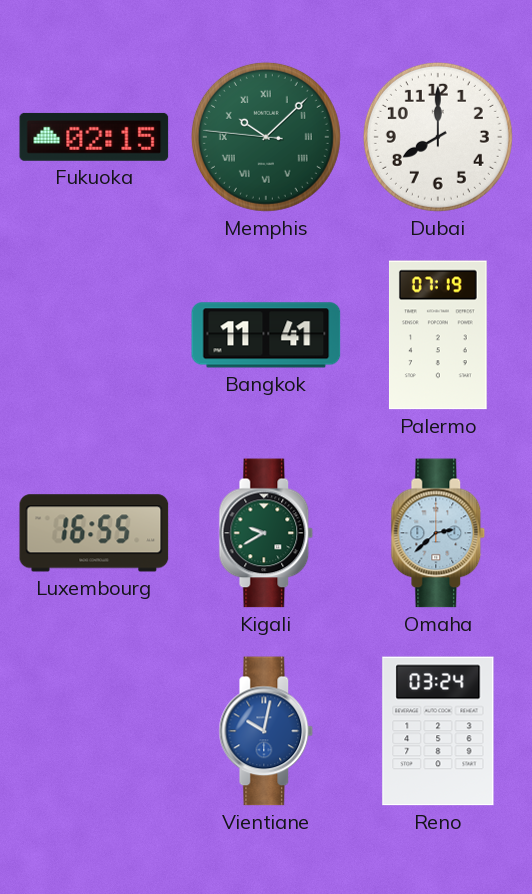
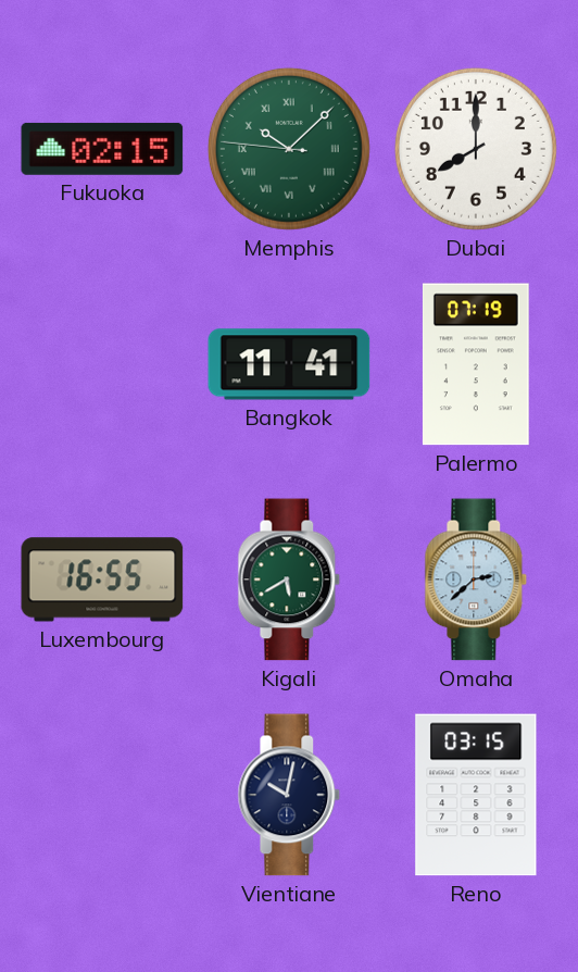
Kigali: 9:40 -> 5:40 (289, 580)
Vientiane dial: blue -> navy (289, 795)
Reno: 03:24 -> 03:15 (476, 795)
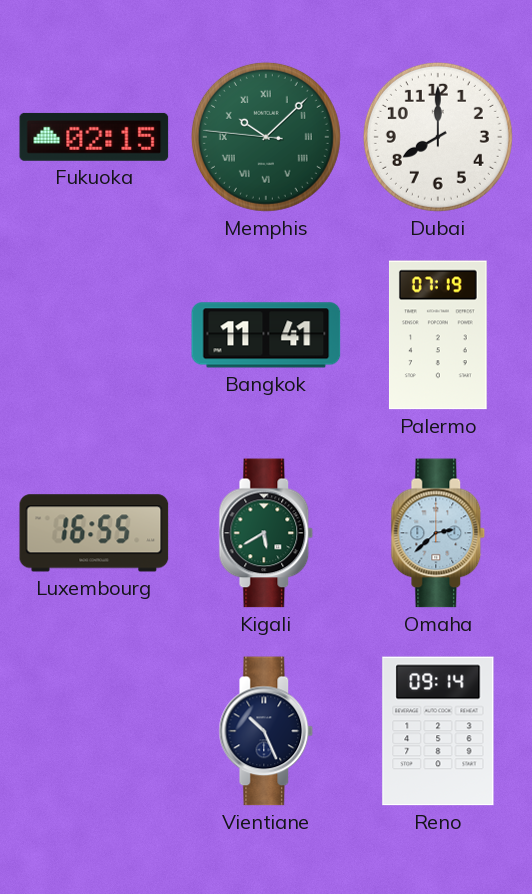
Vientiane: 10:02 -> 10:26 (266, 731)
Reno: 03:15 -> 09:14 (438, 731)
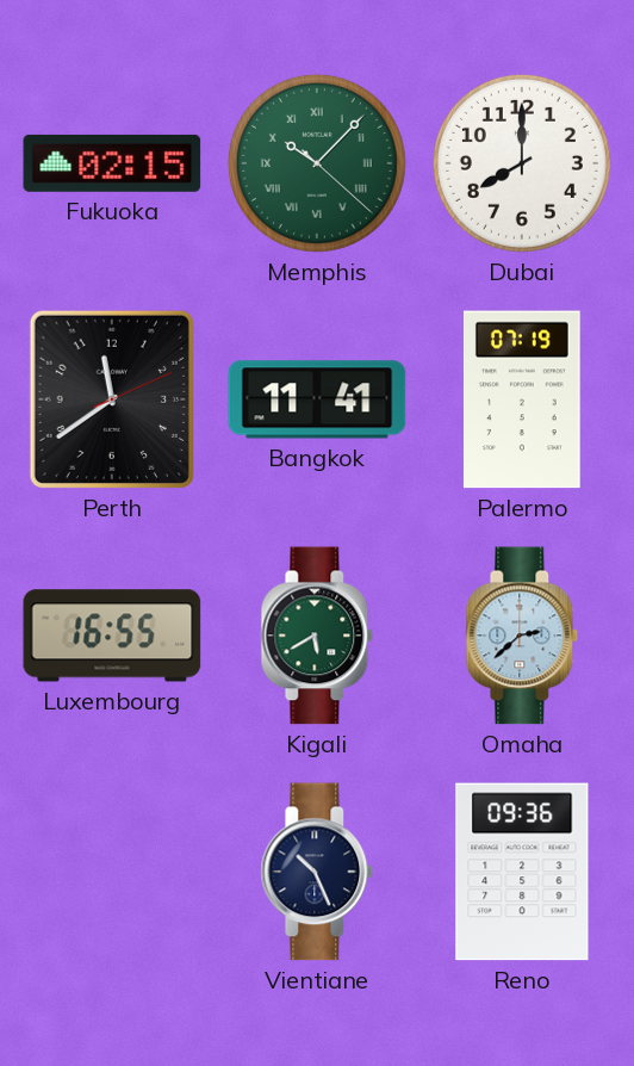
Memphis: 10:07:46 -> 10:07:22 (317, 163)
Perth: none -> 11:39 (112, 399)
Reno: 09:14 -> 09:36 (522, 872)
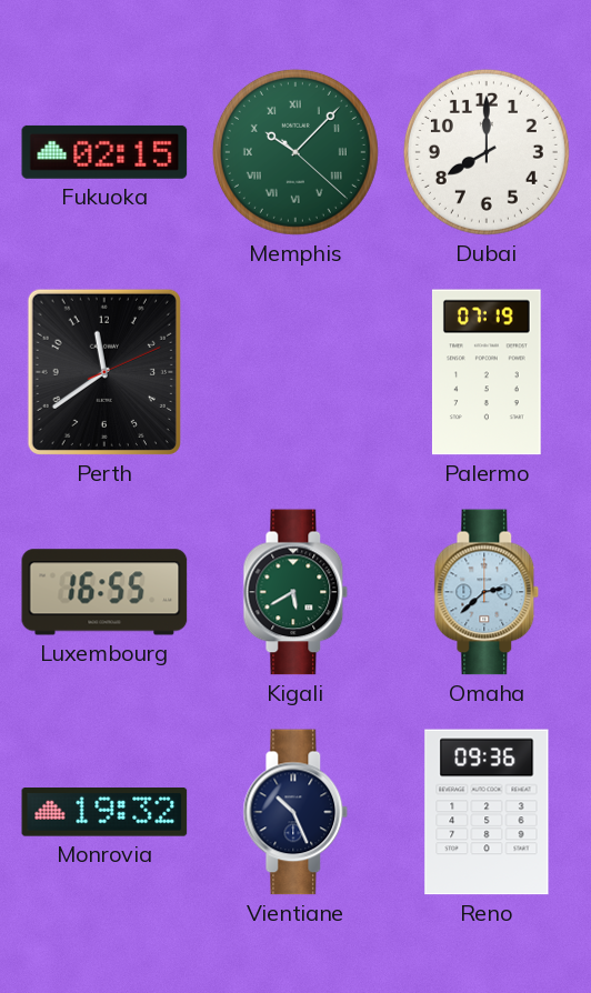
Bangkok: 11:41 -> none (317, 399)
Monrovia: none -> 19:32 (104, 813)
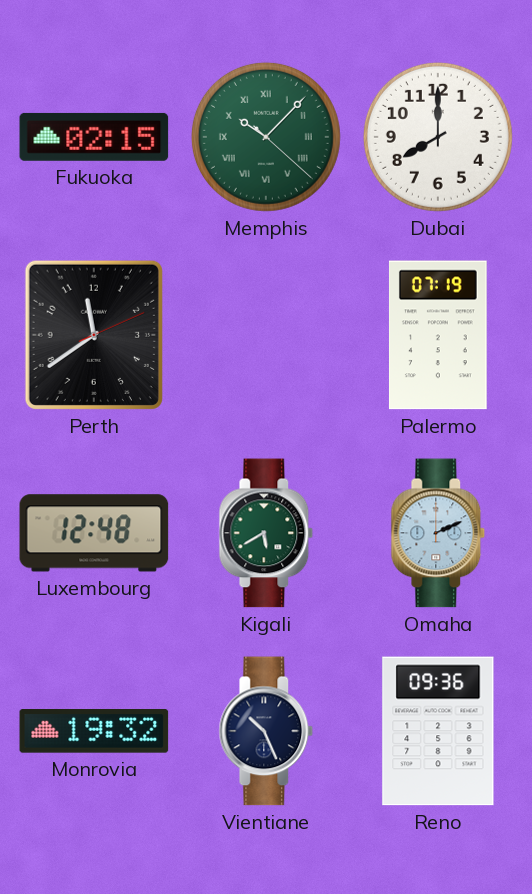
Luxembourg: 16:55 -> 12:48 (94, 533)
Omaha: 2:38 -> 2:11 (438, 533)
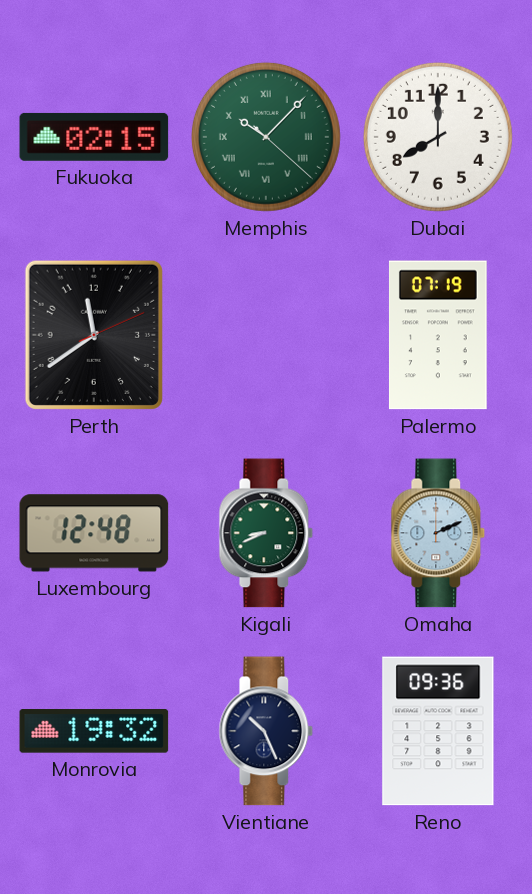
Kigali: 5:40 -> 8:41 (266, 533)
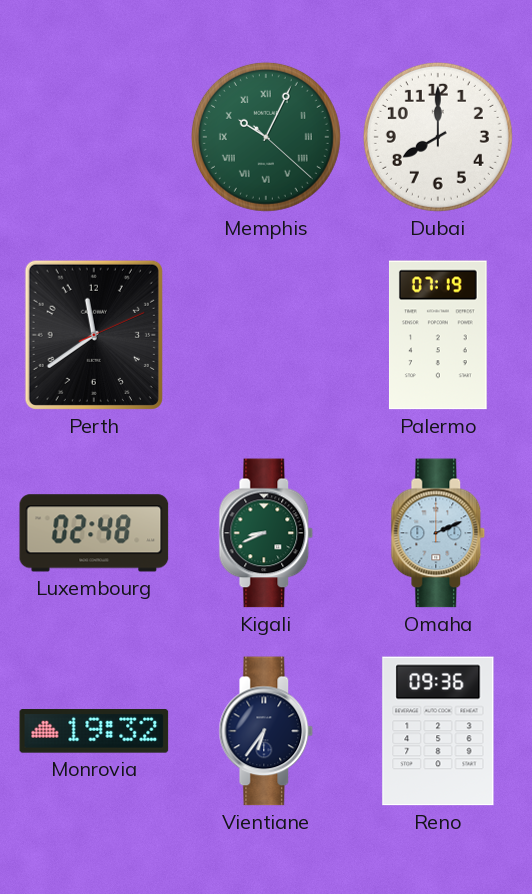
Fukuoka: 02:15 -> none (94, 137)
Memphis: 10:07 -> 10:04 (266, 137)
Luxembourg: 12:48 -> 02:48 (94, 533)
Vientiane: 10:26 -> 6:36 (266, 731)
